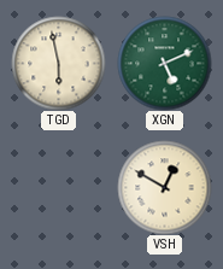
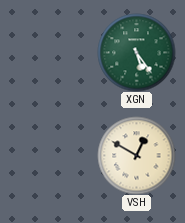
TGD: 5:58 -> none (58, 63)
XGN: 5:11 -> 5:24 (136, 52)
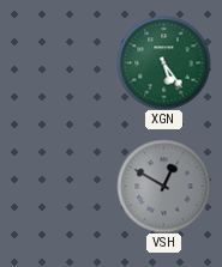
VSH dial: cream -> grey (163, 186)
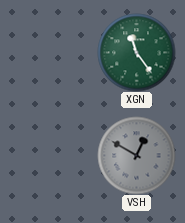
XGN: 5:24 -> 11:24 (136, 52)
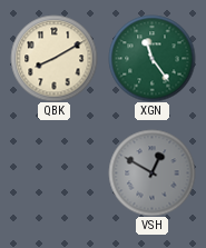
QBK: none -> 8:10 (53, 58)
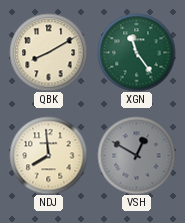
NDJ: none -> 7:59 (48, 155)
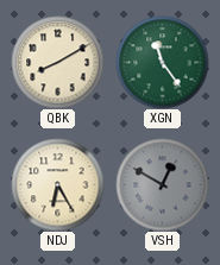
NDJ: 7:59 -> 6:25 (57, 184)
